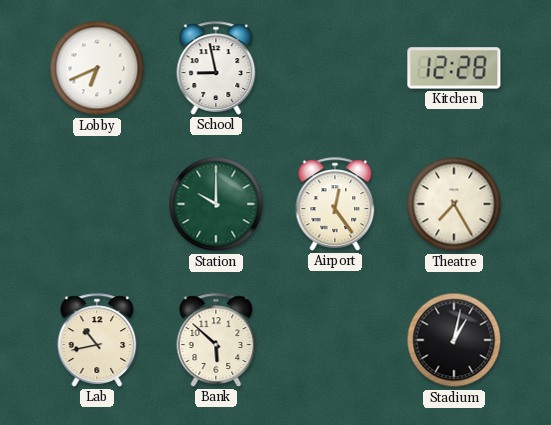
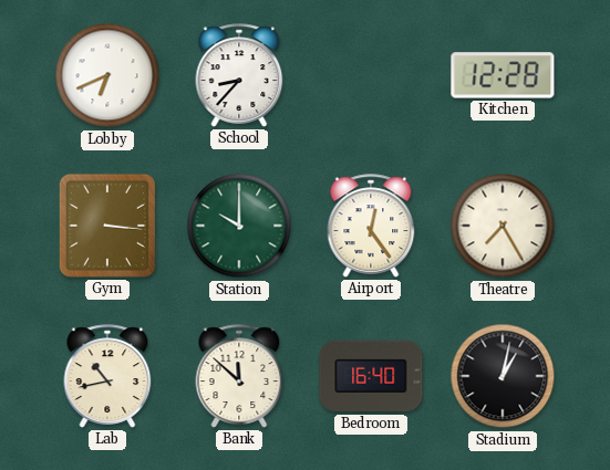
School: 8:58 -> 8:37 (239, 75)
Gym: none -> 3:16 (107, 226)
Bank: 5:52 -> 11:52 (239, 376)
Bedroom: none -> 16:40 (371, 376)
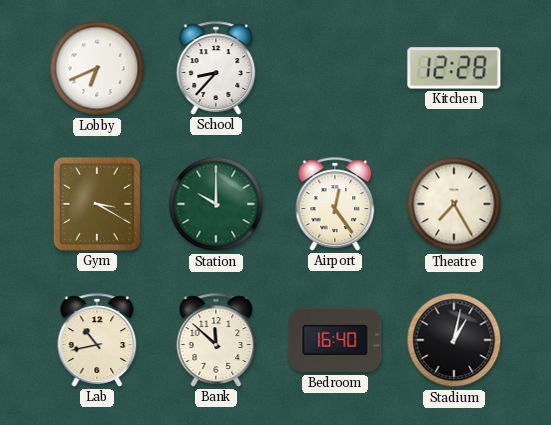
Gym: 3:16 -> 3:20 (97, 204)
